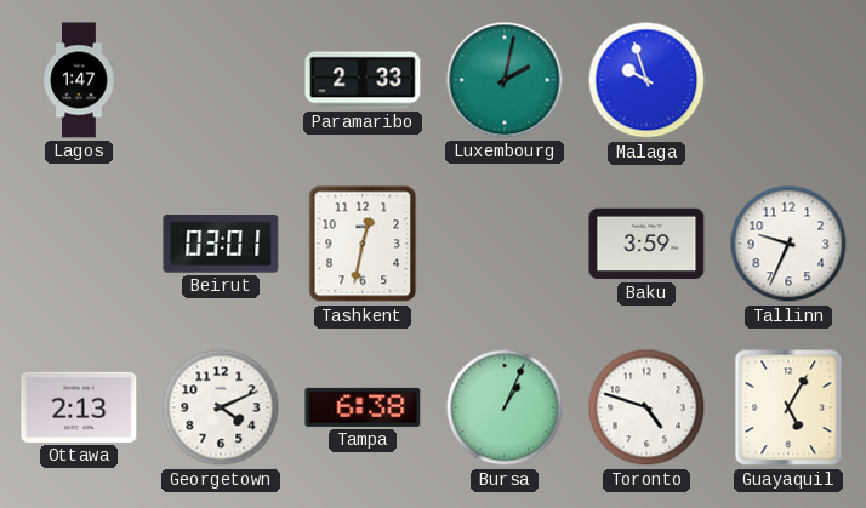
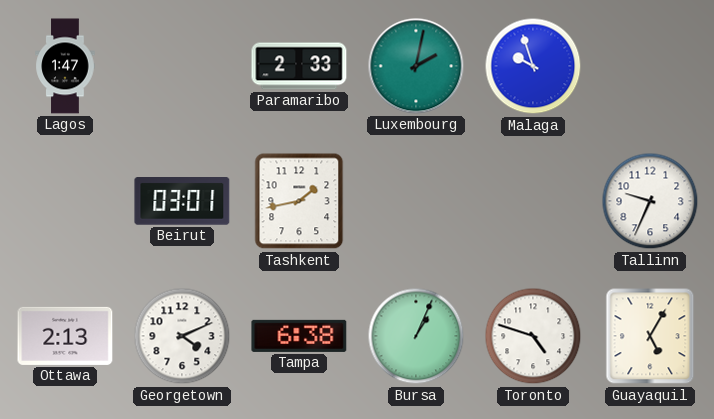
Tashkent: 12:32 -> 1:43 (299, 201)
Baku: 3:59 -> none (646, 244)
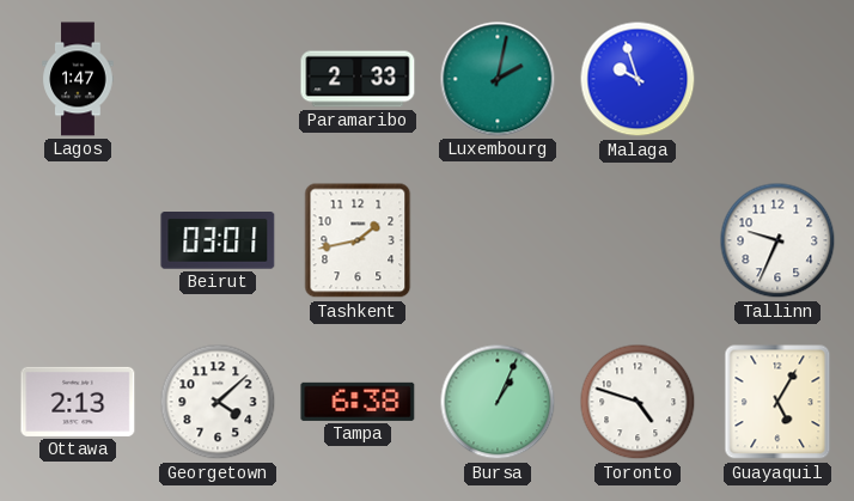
Georgetown: 4:11 -> 4:08 (218, 402)
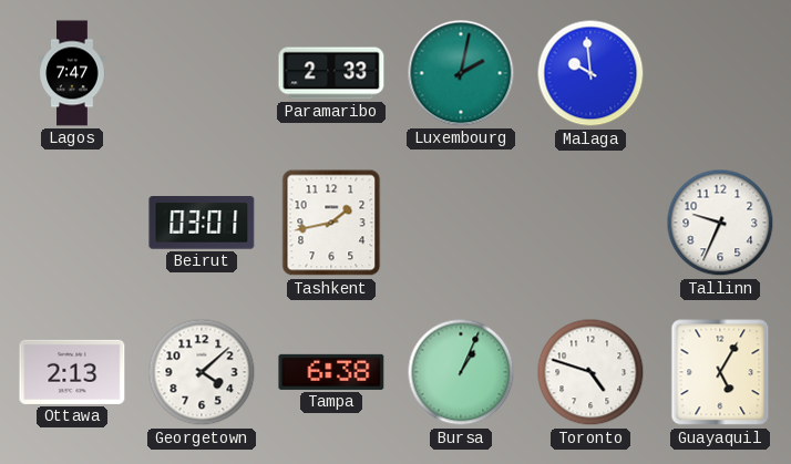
Lagos: 1:47 -> 7:47 (72, 73)
Malaga: 9:57 -> 9:59 (590, 73)
